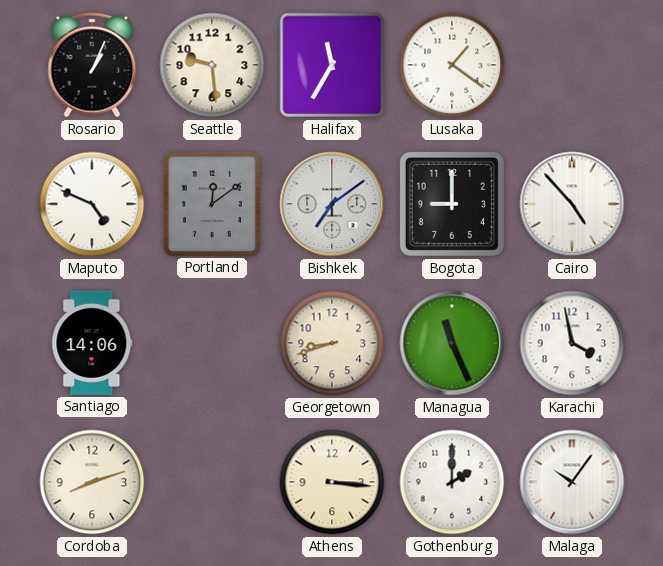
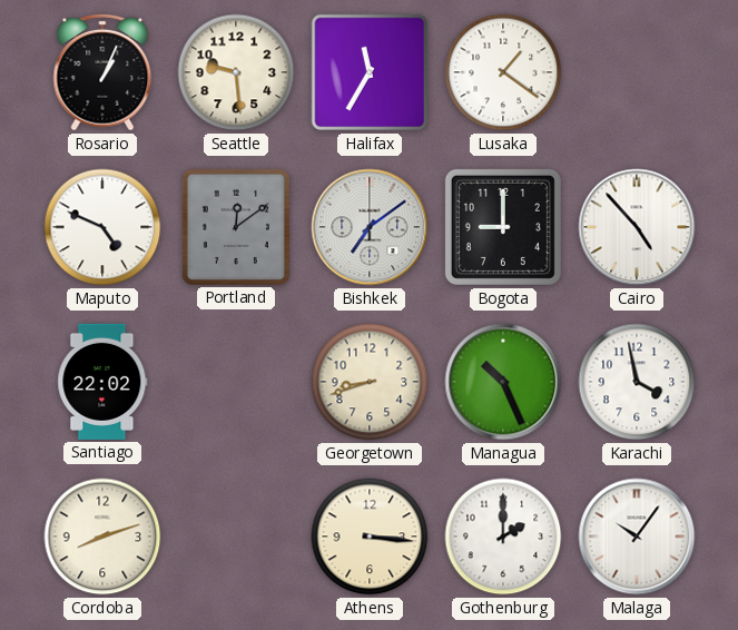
Santiago: 14:06 -> 22:02 (102, 382)
Managua: 11:26 -> 10:26 (503, 382)
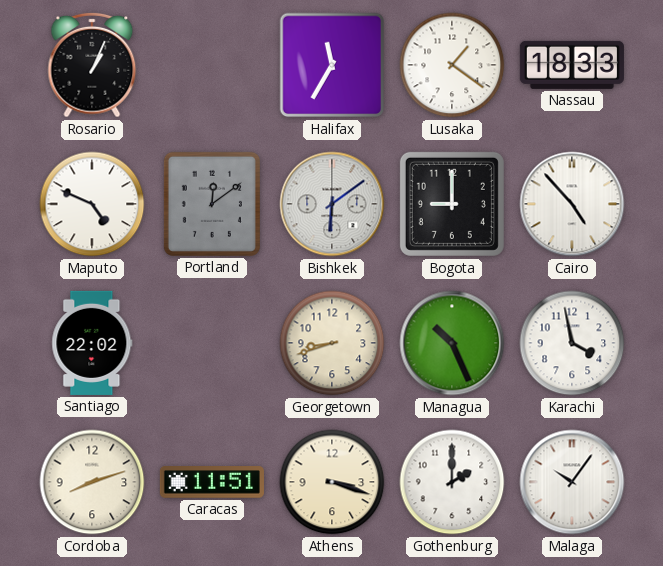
Seattle: 9:29 -> none (236, 72)
Nassau: none -> 18:33 (572, 65)
Bishkek: 7:09 -> 6:09 (332, 204)
Caracas: none -> 11:51 (212, 482)
Athens: 3:16 -> 3:18 (332, 482)
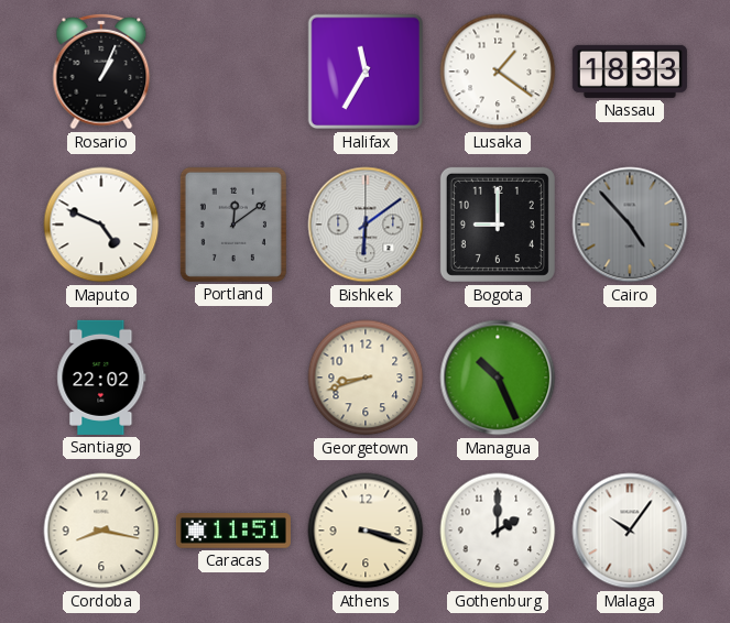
Cairo dial: white -> grey (630, 225)
Karachi: 3:58 -> none (572, 343)
Cordoba: 8:12 -> 8:17 (101, 531)
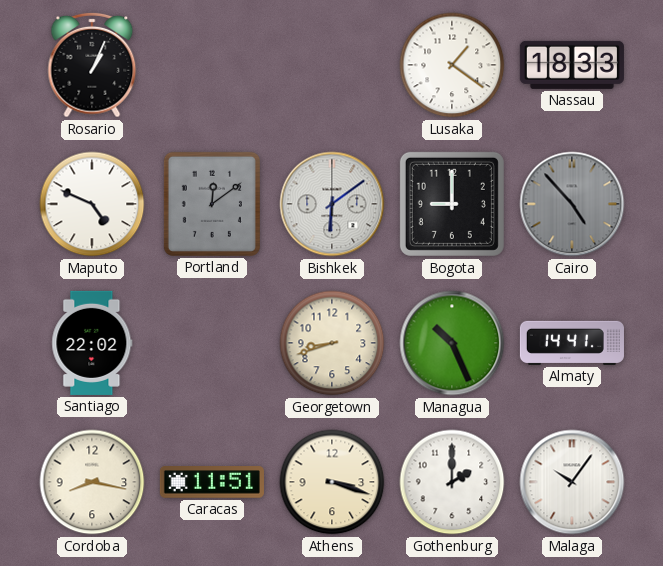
Halifax: 11:35 -> none (366, 72)
Almaty: none -> 14:41 (572, 343)
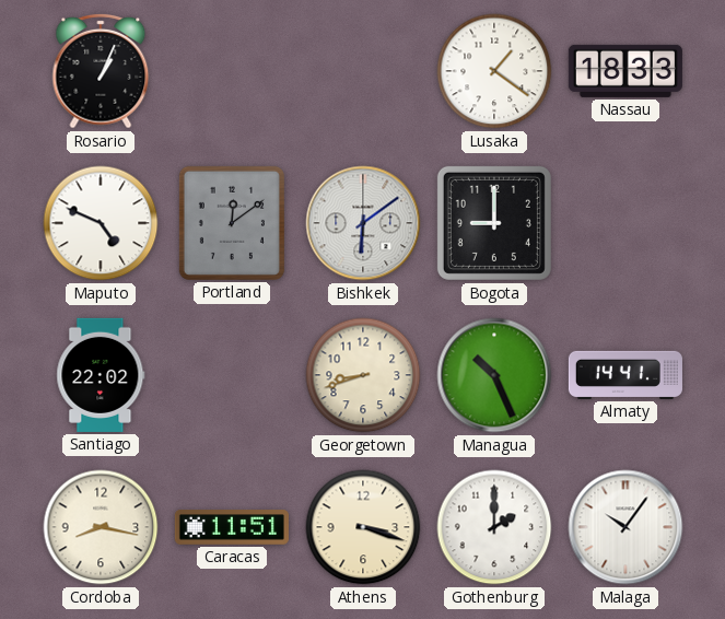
Cairo: 4:53 -> none (572, 204)
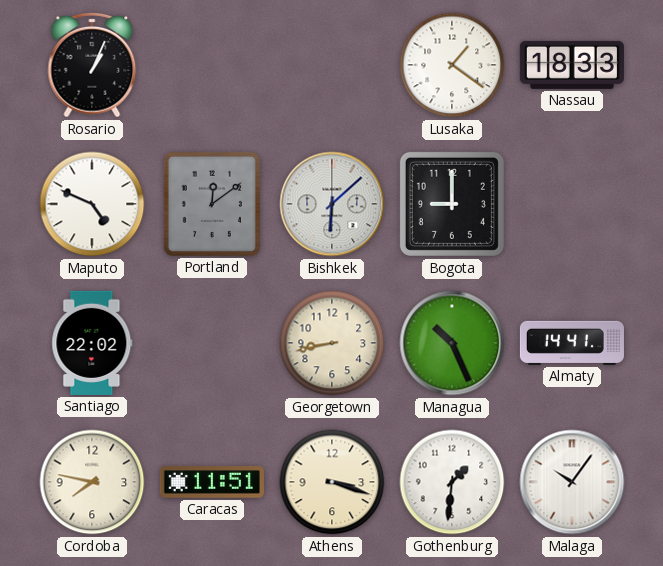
Bishkek: 6:09 -> 6:08 (332, 204)
Georgetown: 8:42 -> 8:43 (332, 343)
Cordoba: 8:17 -> 7:47 (92, 482)
Gothenburg: 2:00 -> 1:31 (452, 482)
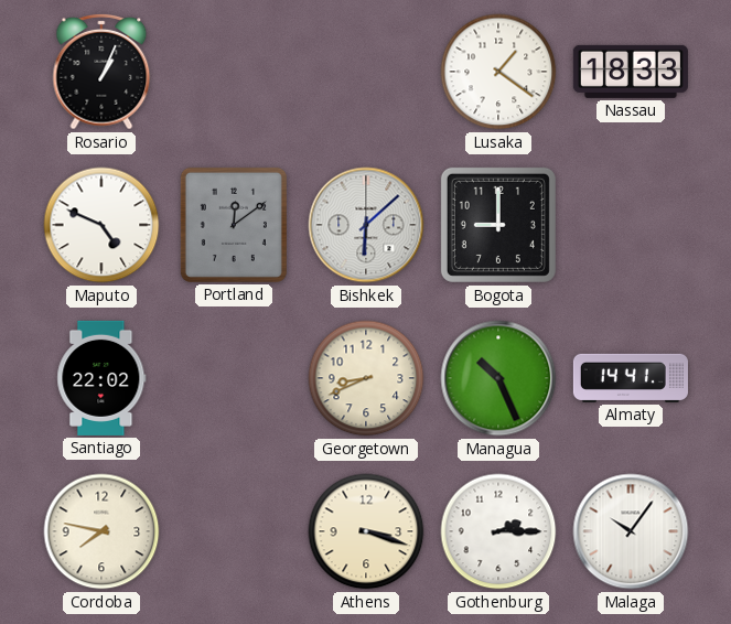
Georgetown: 8:43 -> 8:41 (366, 378)
Caracas: 11:51 -> none (212, 482)
Gothenburg: 1:31 -> 2:15 (498, 531)
